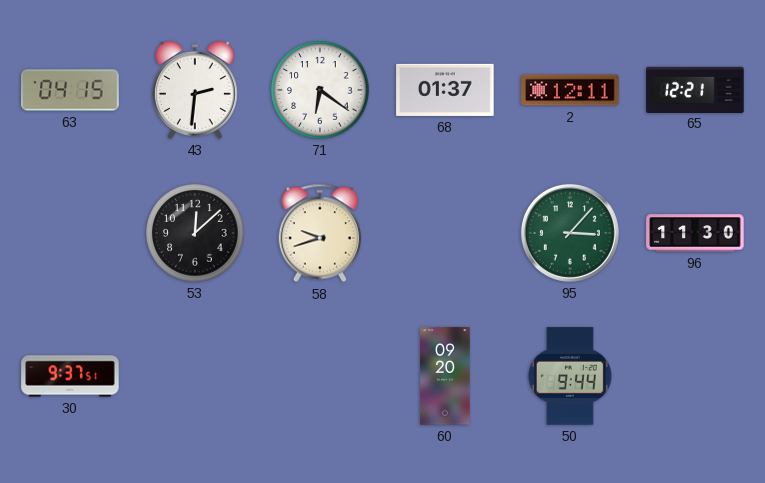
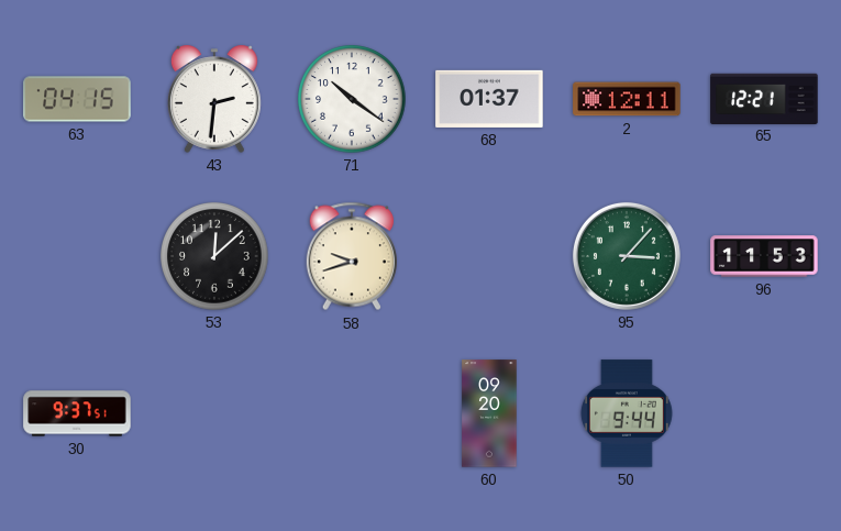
71: 6:21 -> 10:21 (352, 99)
96: 11:30 -> 11:53 (764, 256)
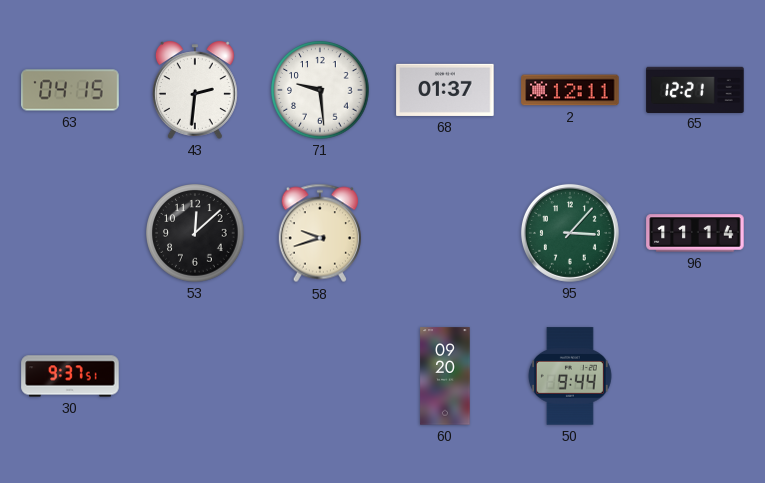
71: 10:21 -> 9:29 (320, 90)
96: 11:53 -> 11:14 (695, 233)
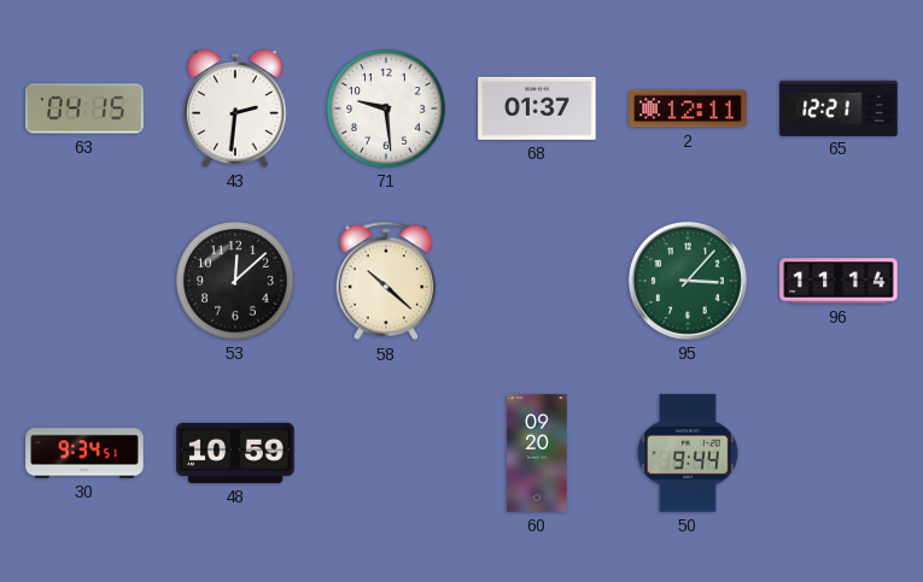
58: 9:42 -> 10:22 (385, 281)
30: 9:37 -> 9:34 (84, 453)
48: none -> 10:59 (235, 453)
